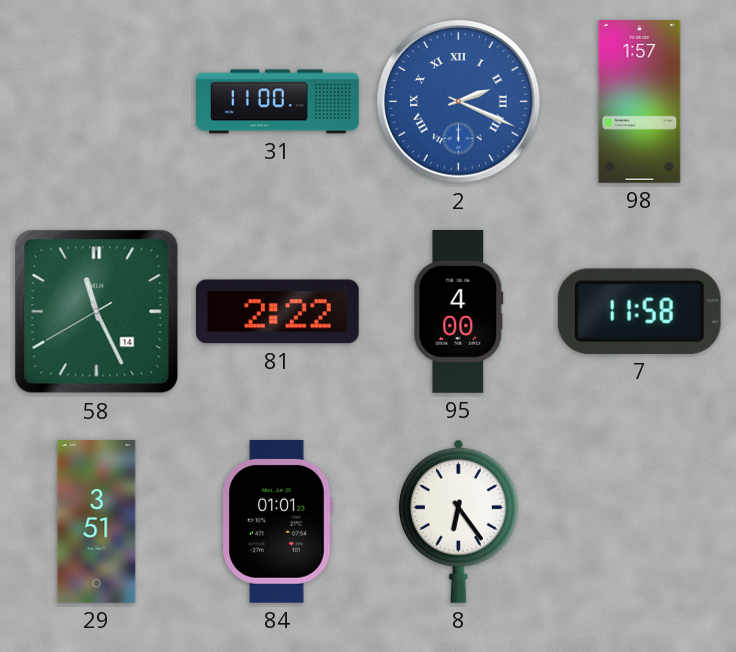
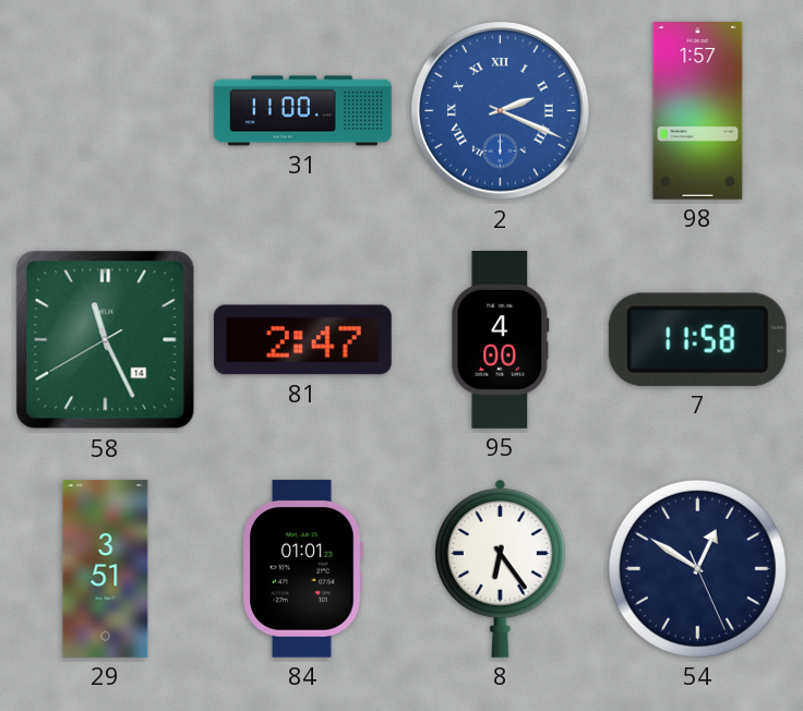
81: 2:22 -> 2:47 (302, 340)
54: none -> 12:50 (697, 568)
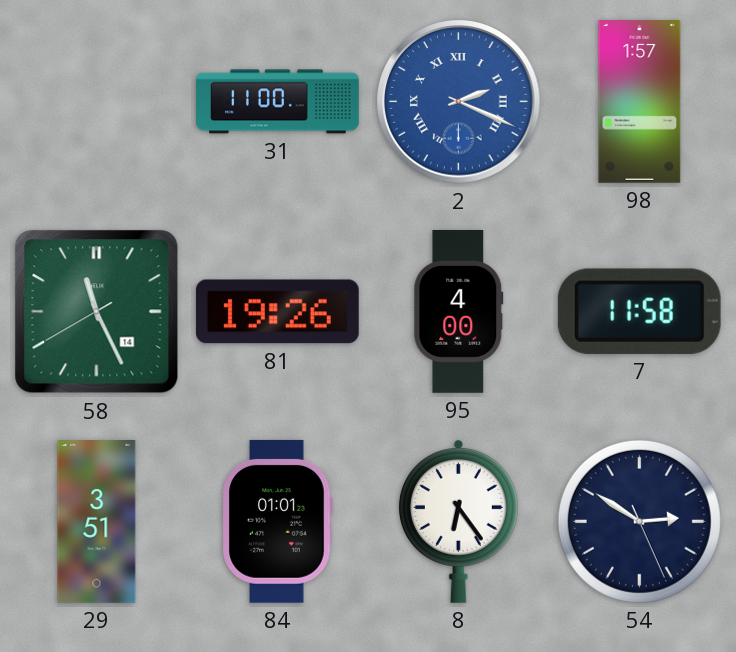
81: 2:47 -> 19:26 (277, 312)
54: 12:50 -> 2:50 (639, 521)
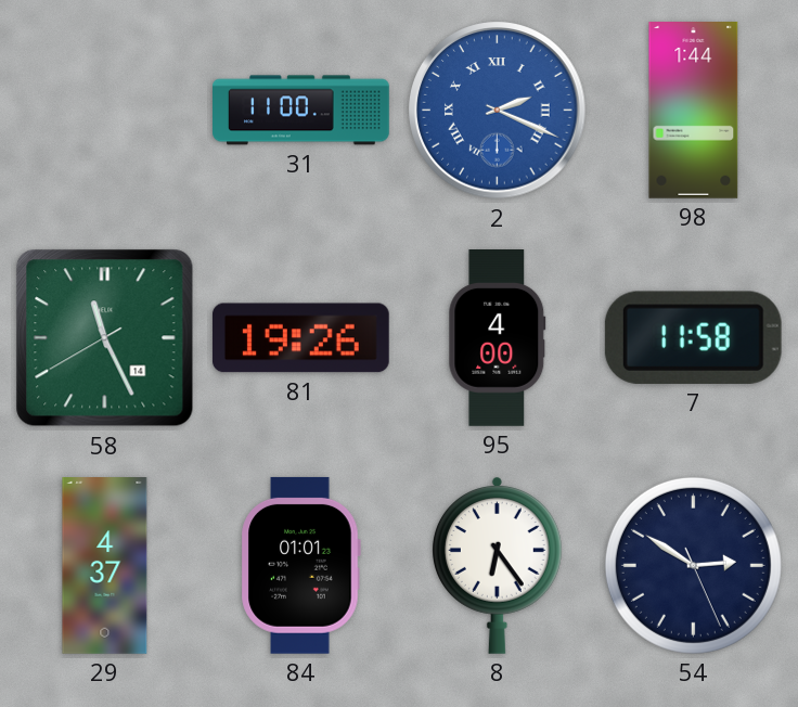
98: 1:57 -> 1:44 (694, 111)
29: 3:51 -> 4:37 (105, 566)
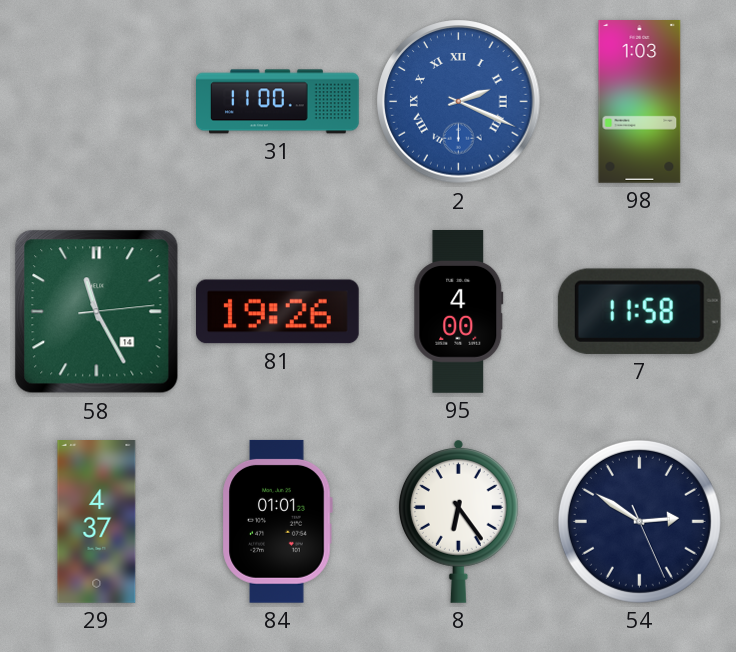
98: 1:44 -> 1:03 (640, 102)
58: 11:25:40 -> 11:25:14 (97, 312)
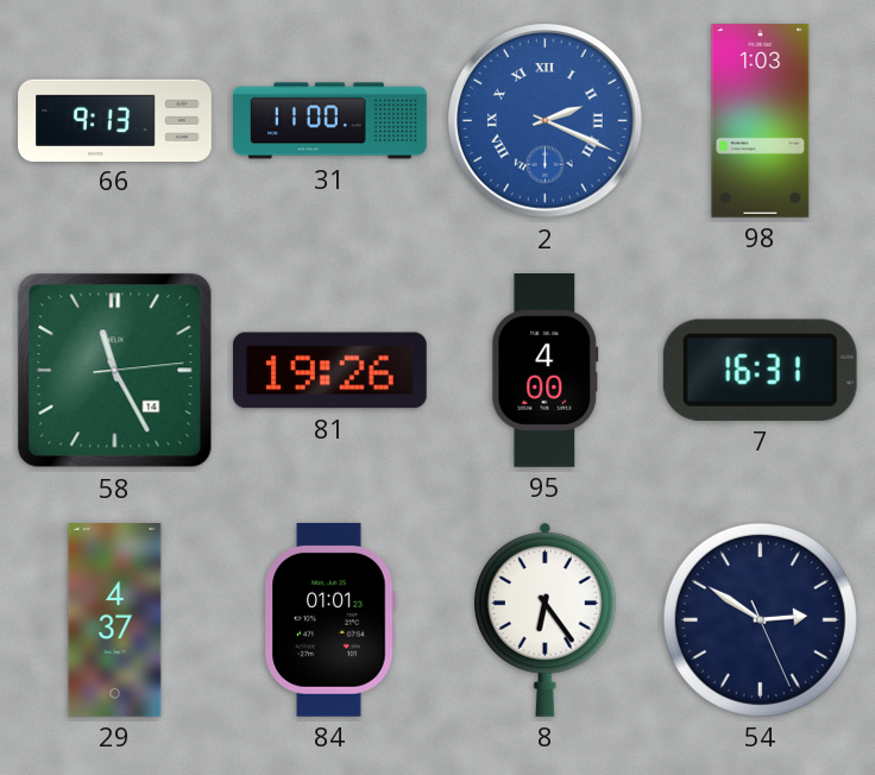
66: none -> 9:13 (115, 120)
7: 11:58 -> 16:31 (760, 370)
